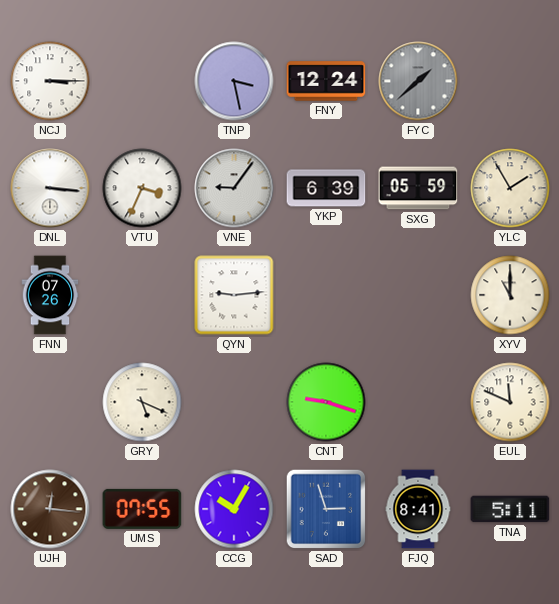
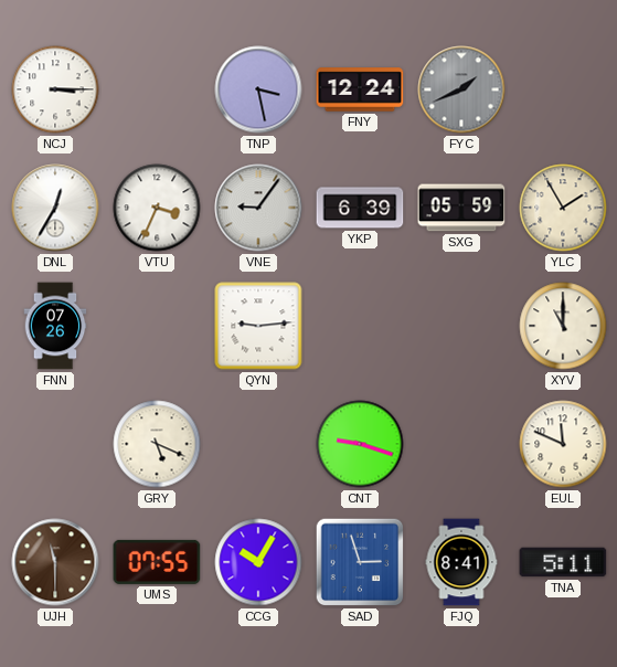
FYC: 1:38 -> 1:41 (461, 89)
DNL: 3:16 -> 12:35 (55, 208)
UJH: 12:16 -> 11:30 (55, 562)
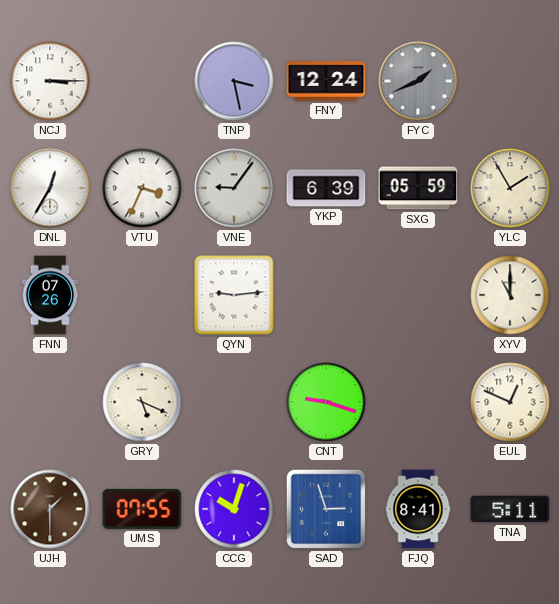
EUL: 11:49 -> 12:49 (510, 402)
UJH: 11:30 -> 1:30 (50, 509)
CCG: 10:05 -> 10:03 (234, 509)
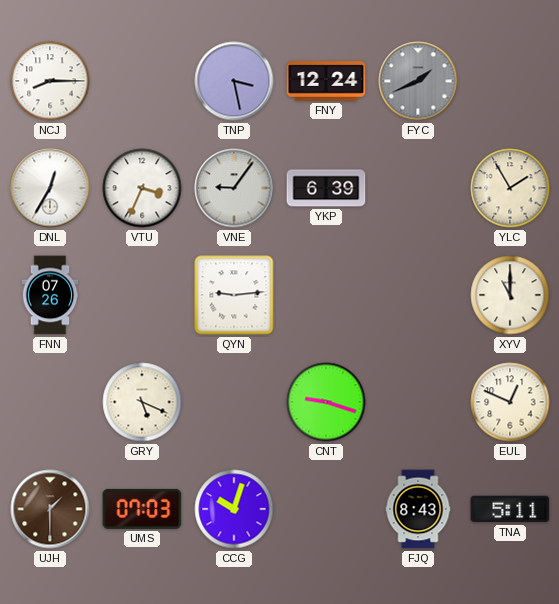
NCJ: 3:15 -> 8:15 (50, 81)
SXG: 05:59 -> none (418, 188)
UMS: 07:55 -> 07:03 (142, 509)
SAD: 2:57 -> none (326, 509)
FJQ: 8:41 -> 8:43 (418, 509)
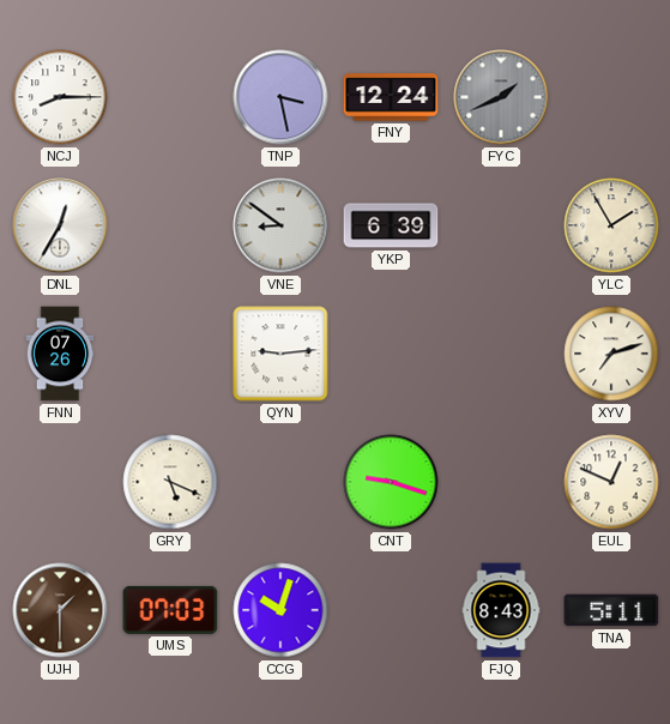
VTU: 3:34 -> none (142, 188)
VNE: 9:06 -> 8:51 (280, 225)
XYV: 11:00 -> 7:12 (611, 354)
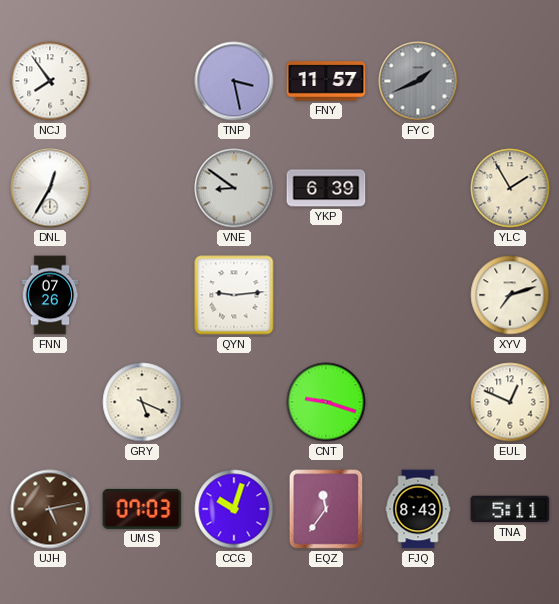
NCJ: 8:15 -> 7:54 (50, 81)
FNY: 12:24 -> 11:57 (326, 81)
UJH: 1:30 -> 5:13 (50, 509)
EQZ: none -> 11:36 (326, 509)
